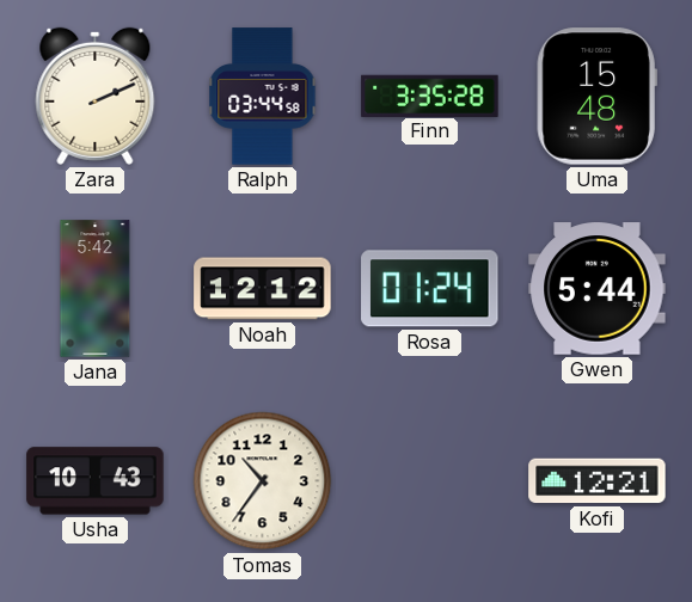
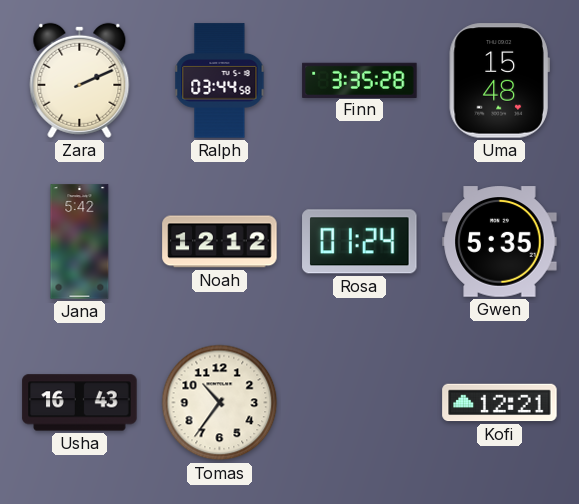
Gwen: 5:44 -> 5:35 (500, 242)
Usha: 10:43 -> 16:43 (80, 403)
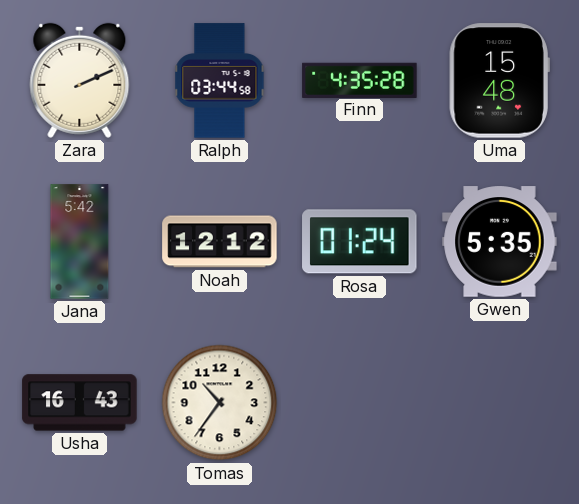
Finn: 3:35 -> 4:35 (360, 80)
Kofi: 12:21 -> none (500, 403)
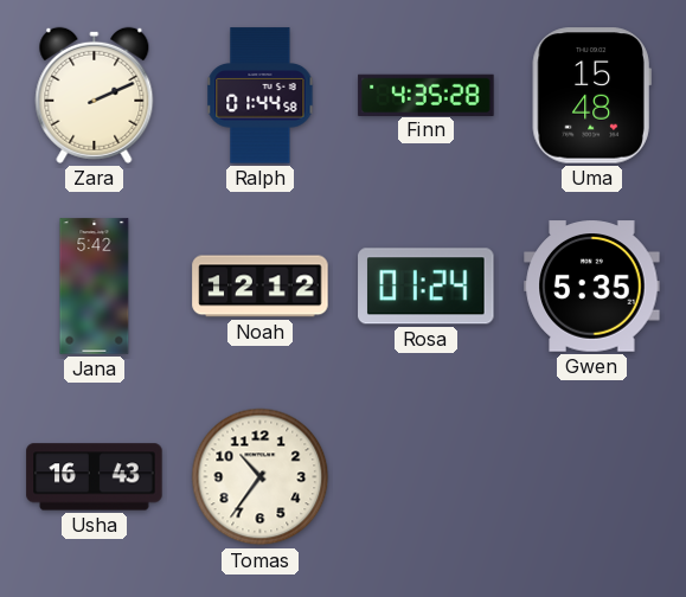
Ralph: 03:44 -> 01:44 (261, 96)
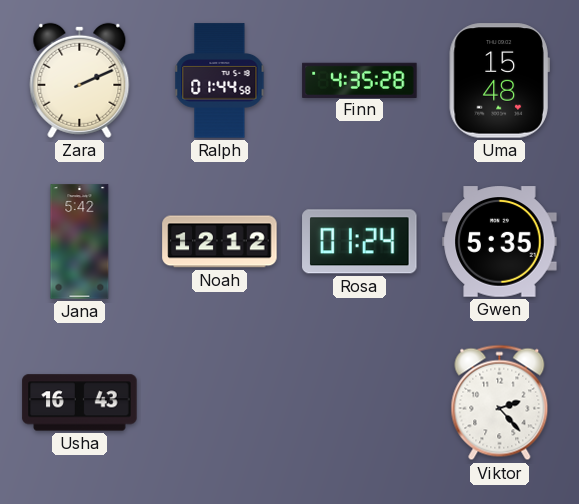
Tomas: 10:36 -> none (261, 477)
Viktor: none -> 2:23 (500, 403)
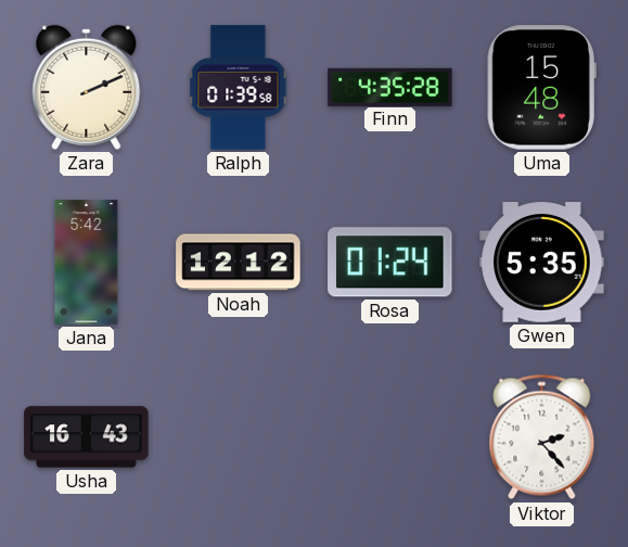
Ralph: 01:44 -> 01:39 (239, 88)
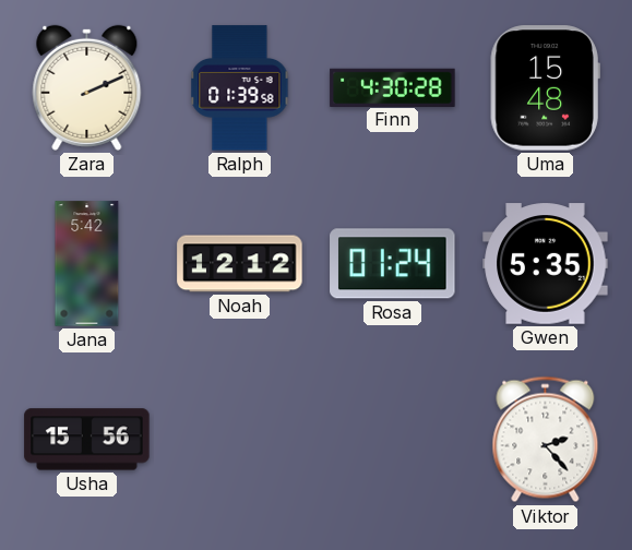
Finn: 4:35 -> 4:30 (393, 87)
Usha: 16:43 -> 15:56 (87, 440)
